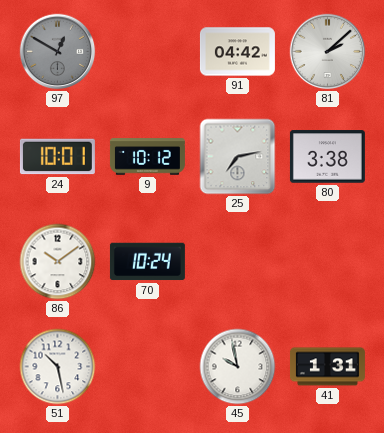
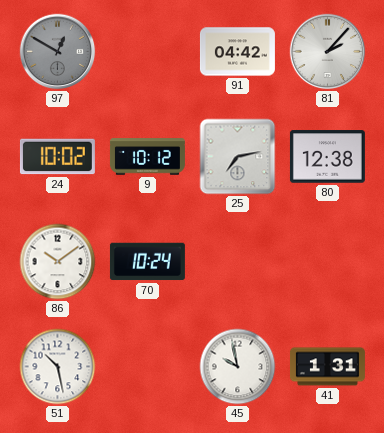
81: 2:08 -> 2:07 (328, 52)
24: 10:01 -> 10:02 (57, 157)
80: 3:38 -> 12:38 (327, 157)
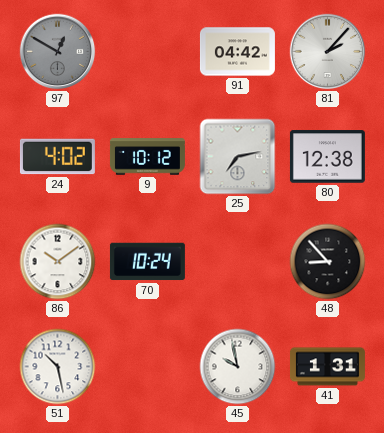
24: 10:02 -> 4:02 (57, 157)
48: none -> 8:53 (328, 262)
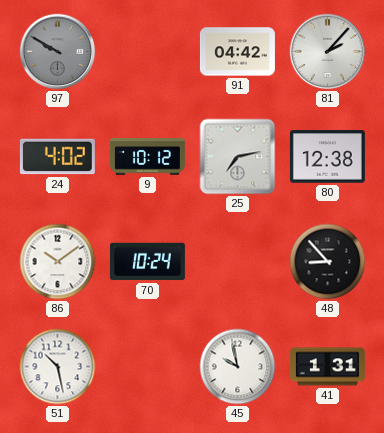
97: 12:50 -> 9:50 (58, 52)
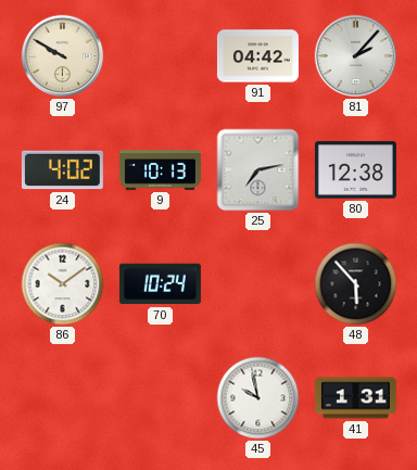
97 dial: grey -> cream (63, 56)
9: 10:12 -> 10:13 (160, 170)
48: 8:53 -> 5:53 (356, 284)
51: 10:28 -> none (58, 367)
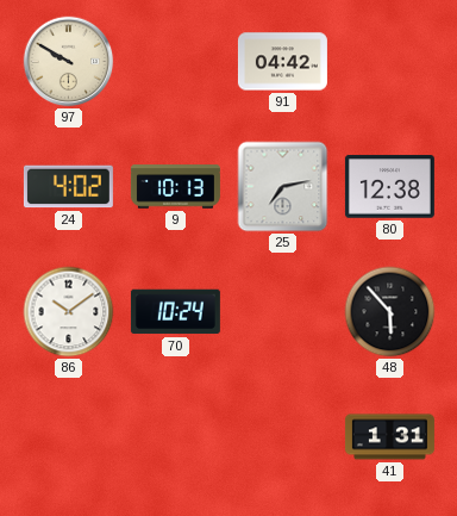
81: 2:07 -> none (356, 56)
45: 9:58 -> none (258, 398)
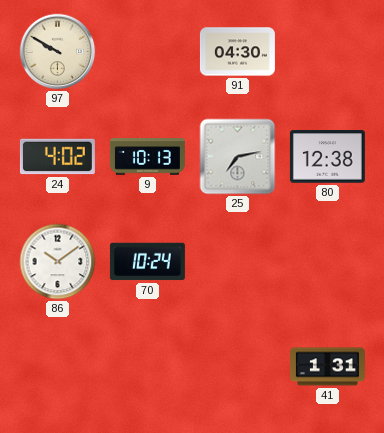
91: 04:42 -> 04:30 (237, 52)
48: 5:53 -> none (390, 312)
